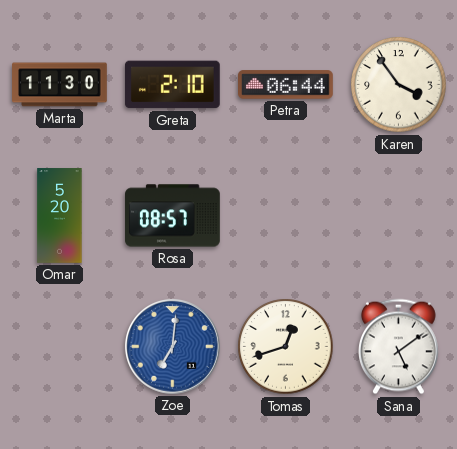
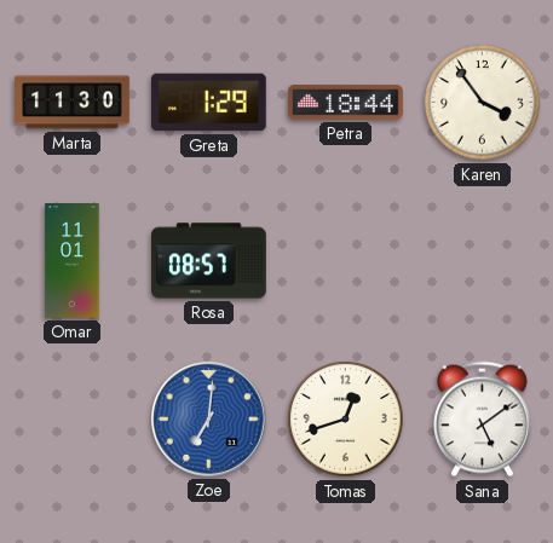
Greta: 2:10 -> 1:29 (208, 103)
Petra: 06:44 -> 18:44 (346, 103)
Omar: 5:20 -> 11:01 (73, 261)
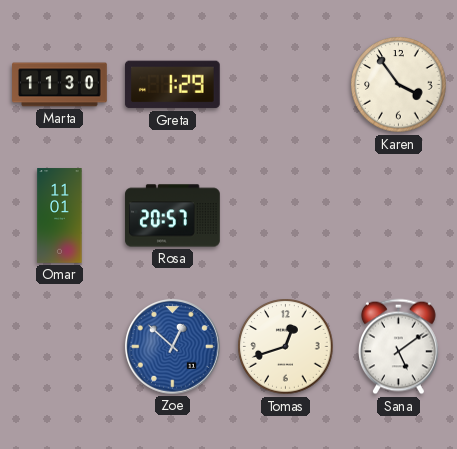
Petra: 18:44 -> none (346, 103)
Rosa: 08:57 -> 20:57 (173, 216)
Zoe: 7:01 -> 12:52 (172, 346)
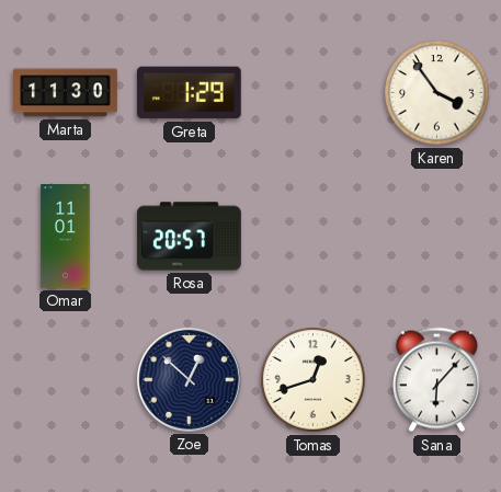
Zoe dial: blue -> navy (189, 379)
Sana: 5:09 -> 6:07 (436, 380)
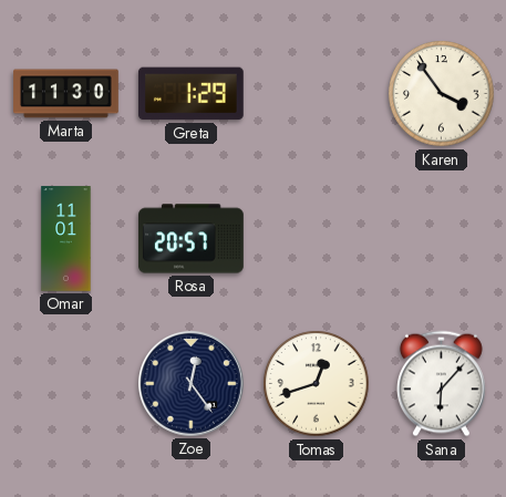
Zoe: 12:52 -> 12:24 (190, 383)
